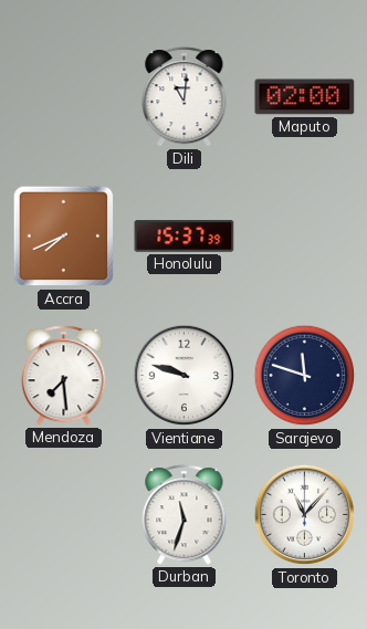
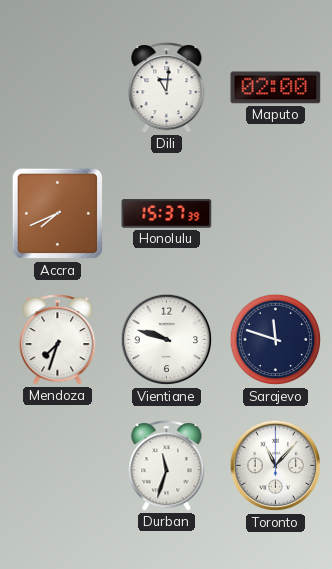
Mendoza: 7:29 -> 7:33 (58, 340)
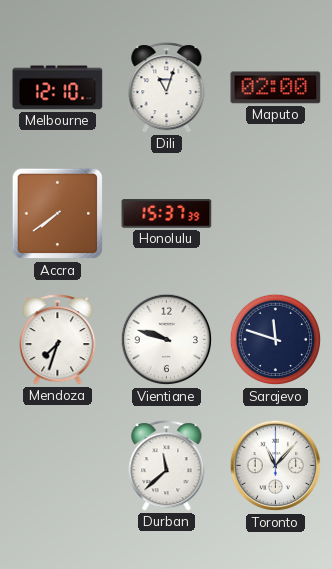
Melbourne: none -> 12:10 (58, 88)
Dili: 11:01 -> 11:03 (167, 88)
Accra: 7:41 -> 7:39 (58, 214)
Durban: 11:33 -> 11:38 (167, 466)
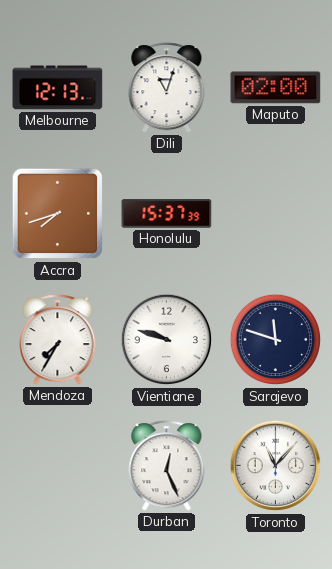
Melbourne: 12:10 -> 12:13 (58, 88)
Accra: 7:39 -> 7:42 (58, 214)
Mendoza: 7:33 -> 7:35 (58, 340)
Durban: 11:38 -> 12:26 (167, 466)
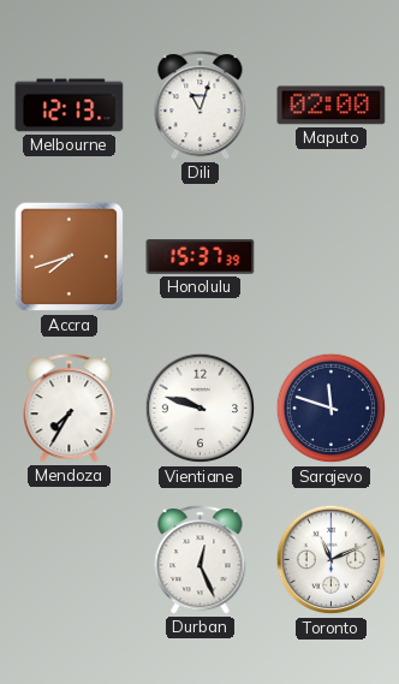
Toronto: 11:07 -> 11:11 (332, 560)
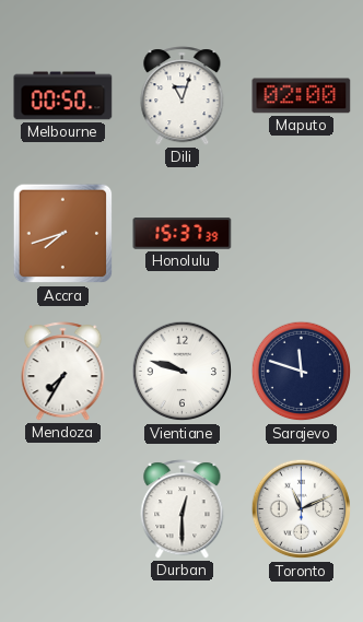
Melbourne: 12:13 -> 00:50 (63, 96)
Durban: 12:26 -> 12:30 (183, 509)
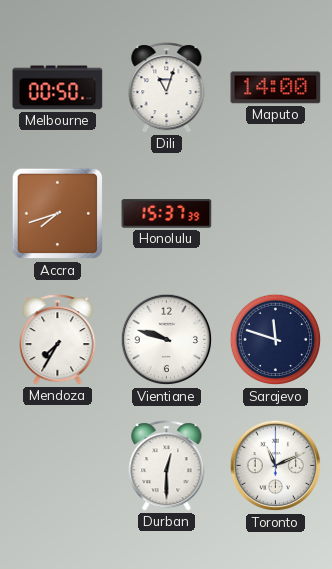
Maputo: 02:00 -> 14:00 (276, 88)
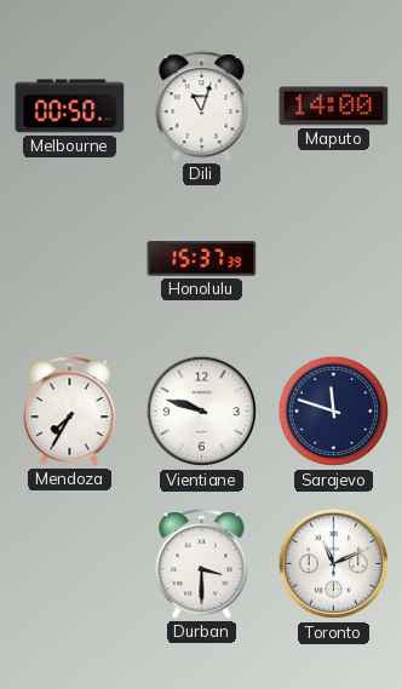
Accra: 7:42 -> none (58, 214)
Durban: 12:30 -> 3:30 (202, 564)
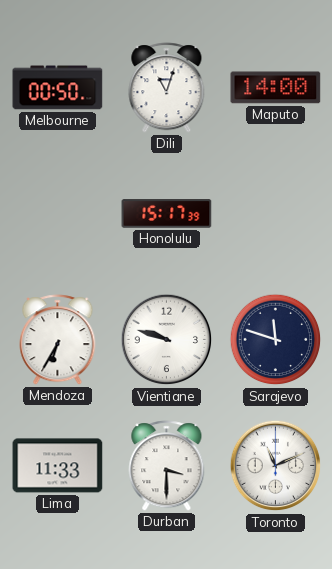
Honolulu: 15:37 -> 15:17 (167, 214)
Mendoza: 7:35 -> 6:35 (58, 340)
Lima: none -> 11:33 (58, 466)
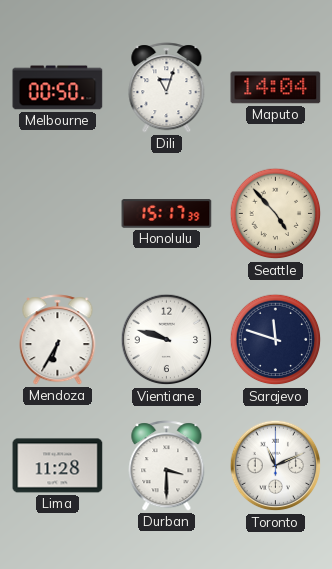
Maputo: 14:00 -> 14:04 (276, 88)
Seattle: none -> 4:53 (276, 214)
Lima: 11:33 -> 11:28 (58, 466)
